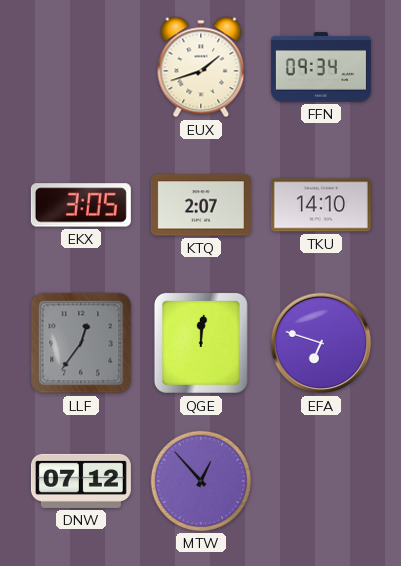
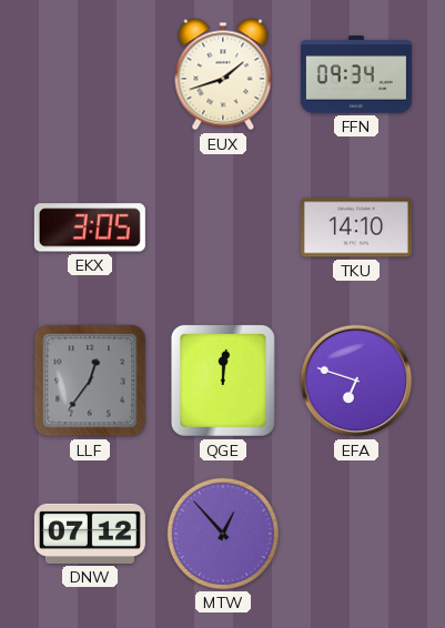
KTQ: 2:07 -> none (201, 205)
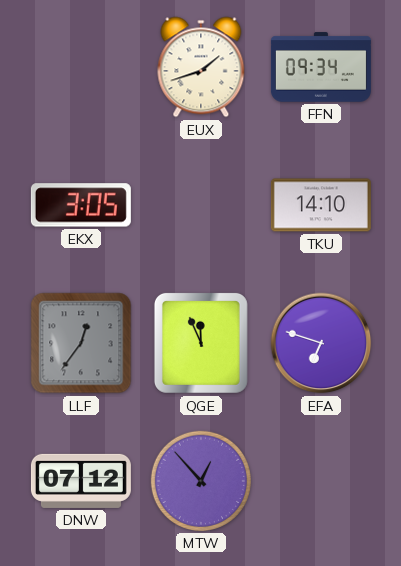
QGE: 12:01 -> 11:56 (201, 343)
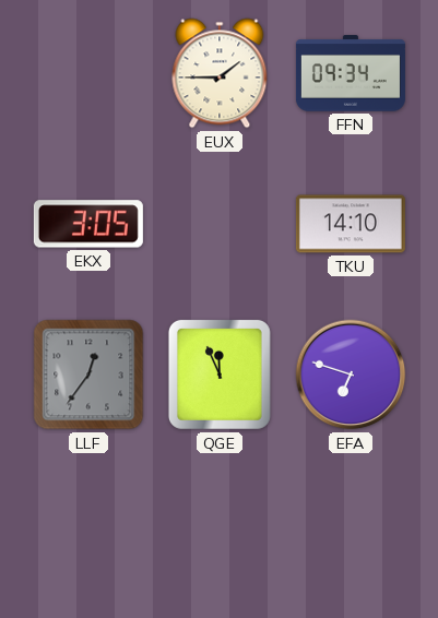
EUX: 1:42 -> 1:45 (220, 73)
DNW: 07:12 -> none (81, 481)
MTW: 12:53 -> none (201, 481)
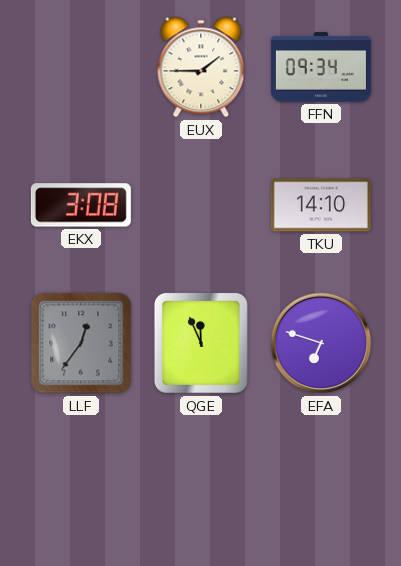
EKX: 3:05 -> 3:08 (81, 205)
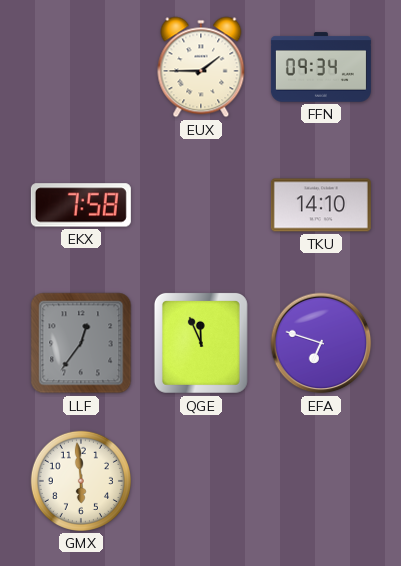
EKX: 3:08 -> 7:58 (81, 205)
GMX: none -> 5:59 (81, 481)
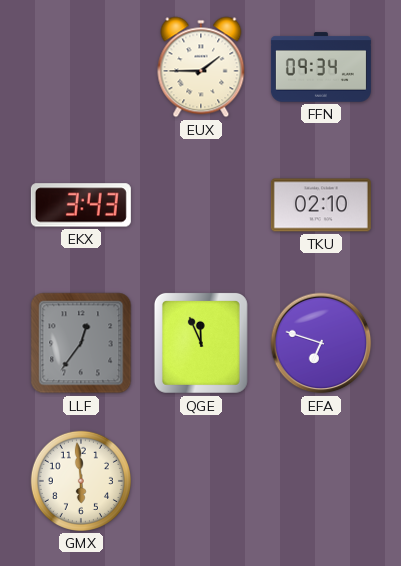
EKX: 7:58 -> 3:43 (81, 205)
TKU: 14:10 -> 02:10 (321, 205)
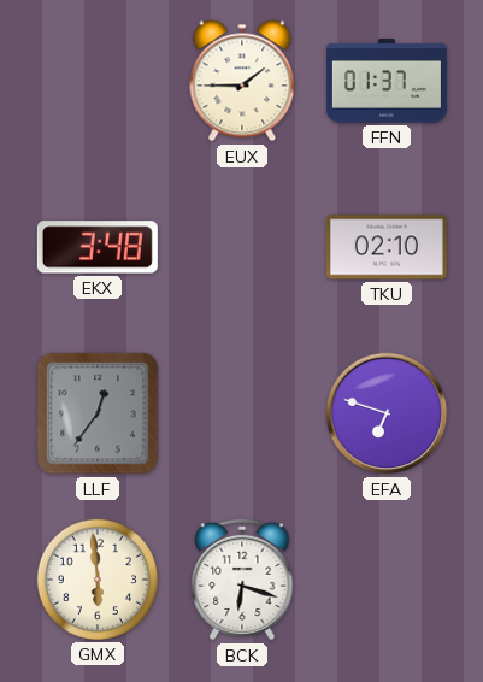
FFN: 09:34 -> 01:37 (387, 81)
EKX: 3:43 -> 3:48 (98, 247)
QGE: 11:56 -> none (201, 343)
BCK: none -> 6:18 (242, 580)
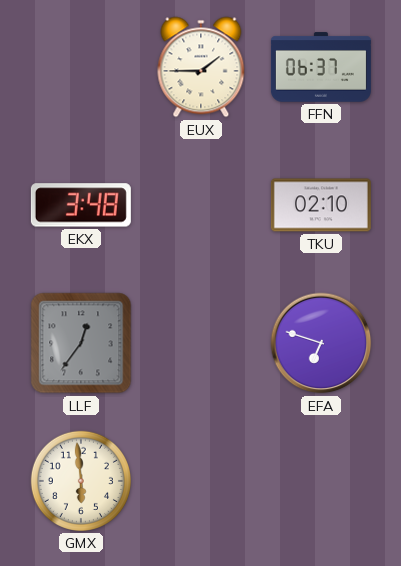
FFN: 01:37 -> 06:37 (321, 67)
BCK: 6:18 -> none (242, 580)
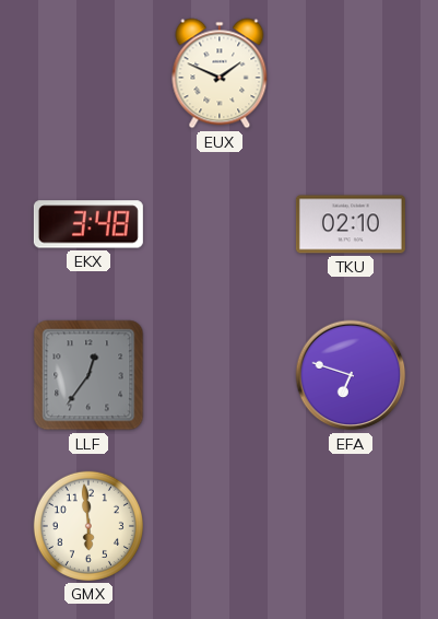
EUX: 1:45 -> 1:49 (220, 73)
FFN: 06:37 -> none (321, 67)
